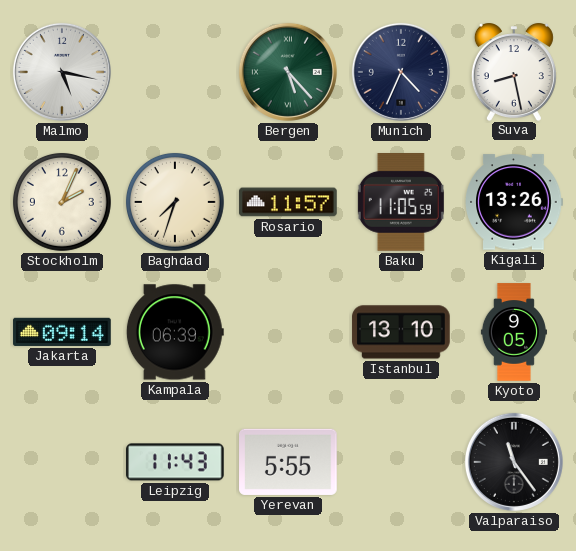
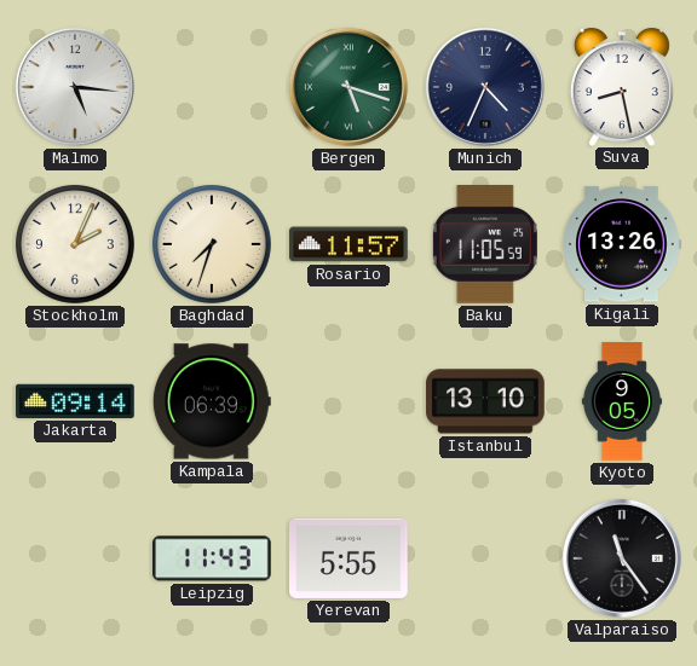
Malmo: 5:17 -> 5:16 (75, 87)
Bergen: 5:23 -> 5:18 (348, 87)
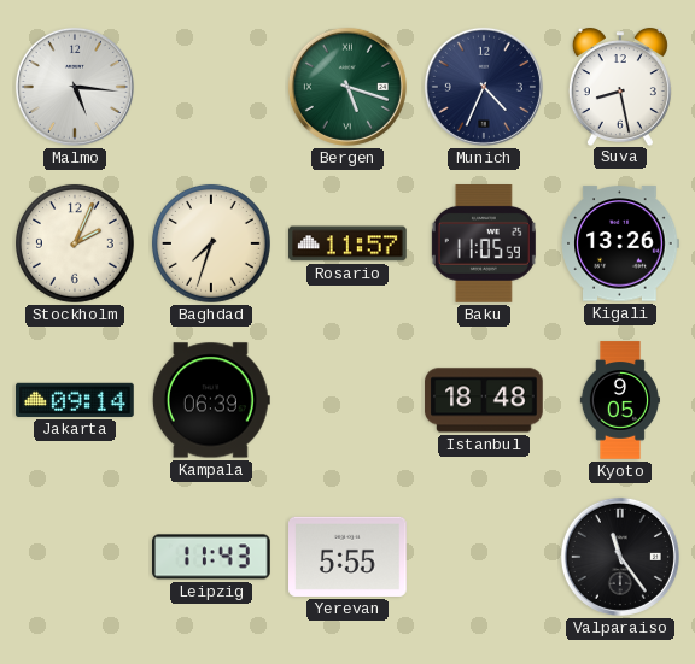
Istanbul: 13:10 -> 18:48 (484, 400)
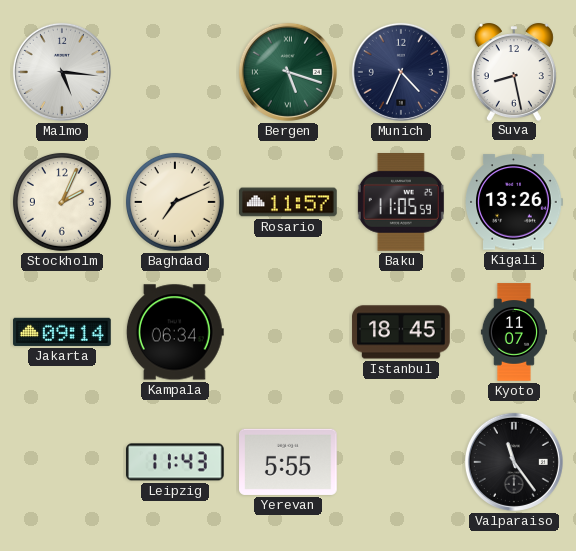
Baghdad: 7:33 -> 7:11 (175, 202)
Kampala: 06:39 -> 06:34 (175, 332)
Istanbul: 18:48 -> 18:45 (401, 332)
Kyoto: 9:05 -> 11:07 (514, 332)
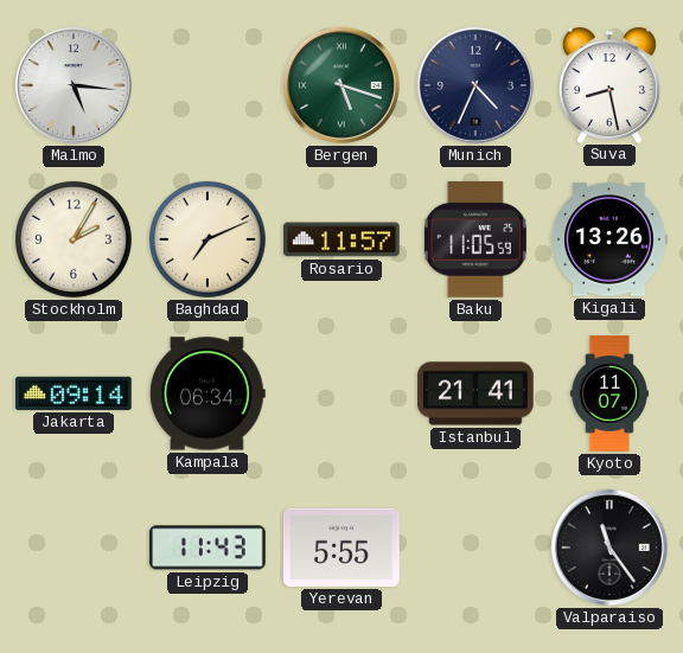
Stockholm: 2:04 -> 2:05 (74, 239)
Istanbul: 18:45 -> 21:41 (475, 393)
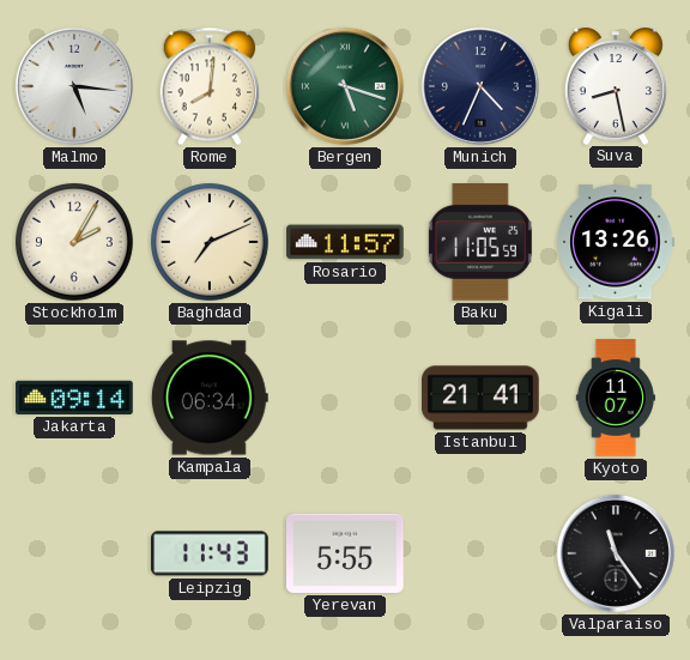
Rome: none -> 8:01 (210, 86)
